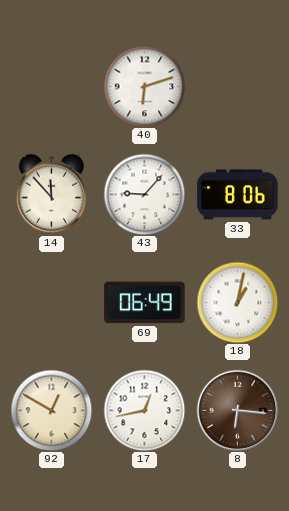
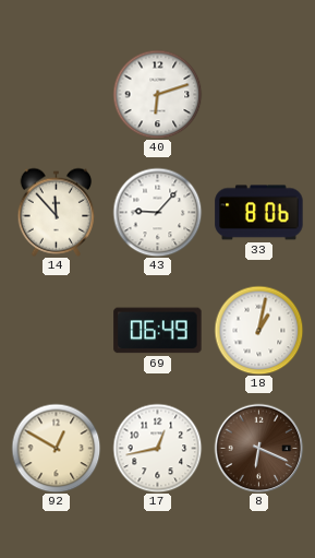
8: 6:16 -> 6:19 (258, 448)
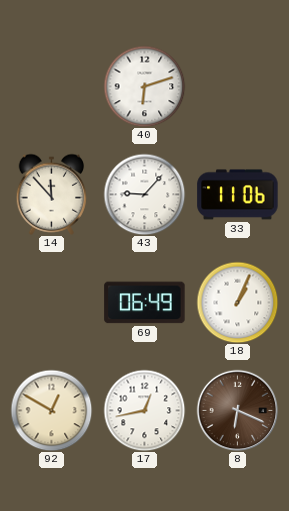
33: 8:06 -> 11:06 (238, 195)
18: 1:02 -> 1:04 (237, 302)
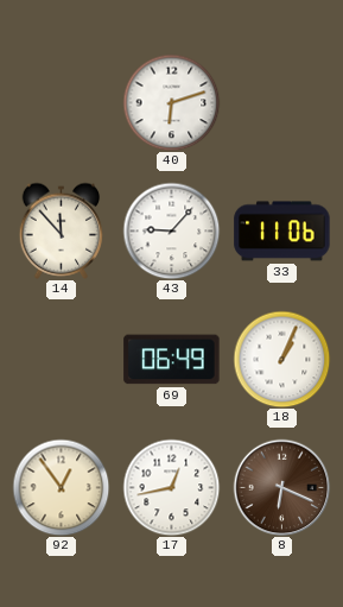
92: 12:50 -> 12:54 (61, 487)
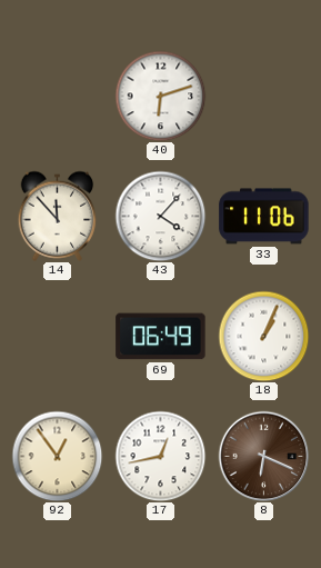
43: 9:07 -> 4:07 (160, 216)
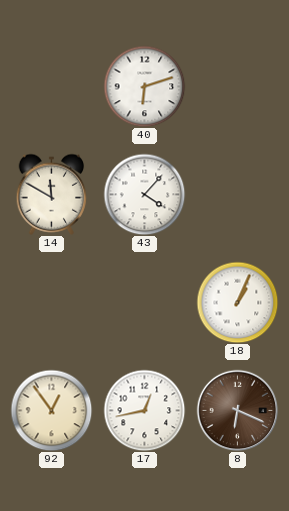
14: 11:53 -> 11:50 (52, 194)
33: 11:06 -> none (264, 217)
69: 06:49 -> none (161, 337)
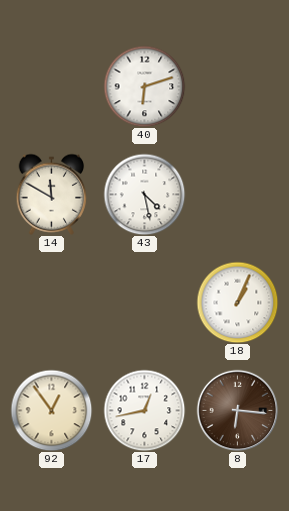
43: 4:07 -> 4:28 (144, 194)
8: 6:19 -> 6:16 (237, 410)
